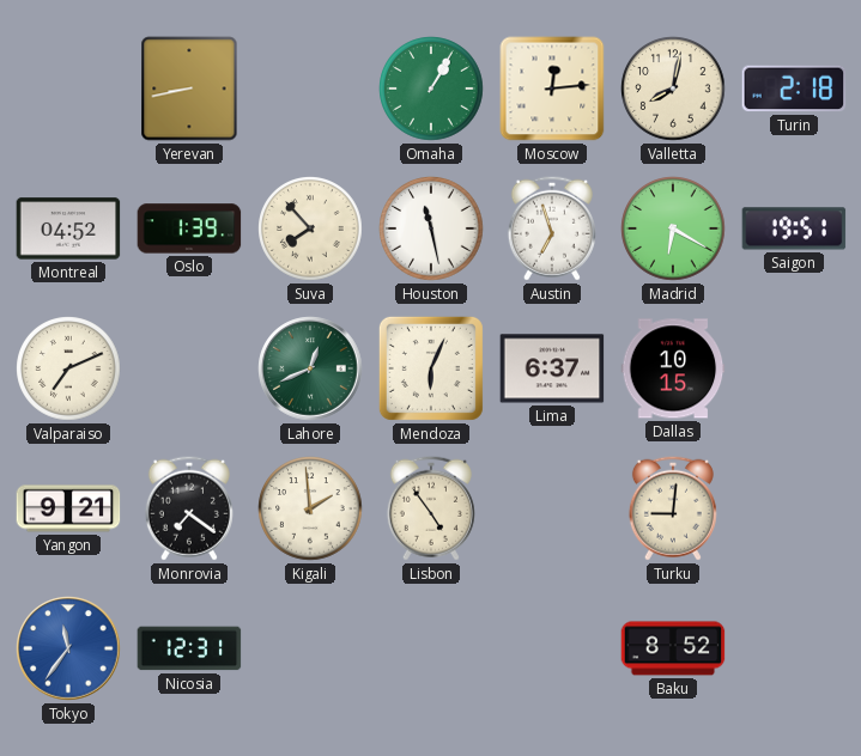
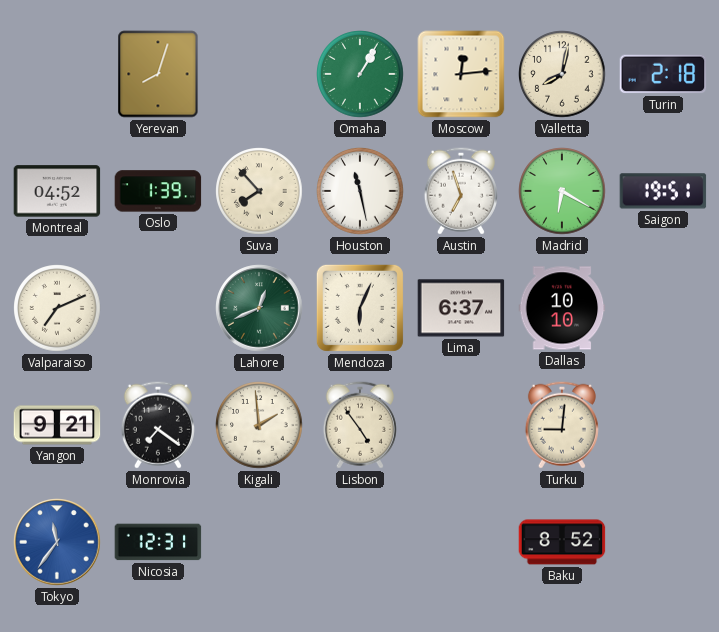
Yerevan: 8:43 -> 8:03 (158, 74)
Dallas: 10:15 -> 10:10 (562, 308)
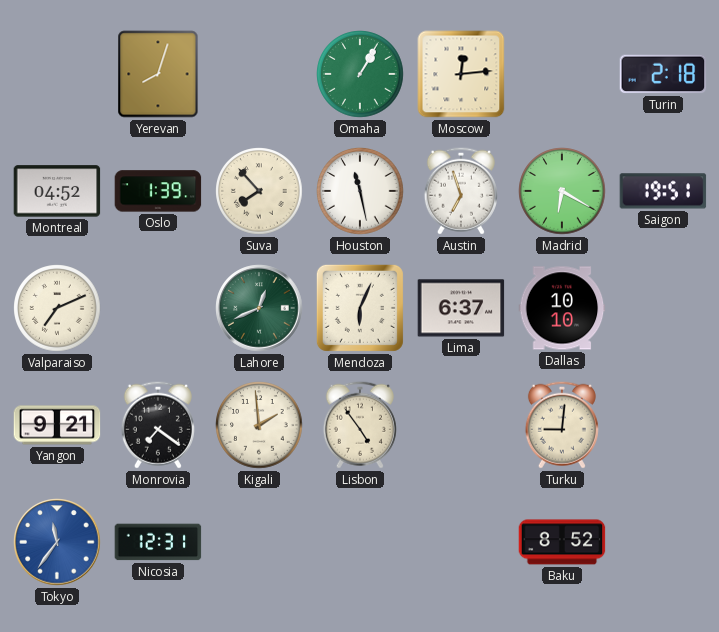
Valletta: 8:02 -> none (562, 74)
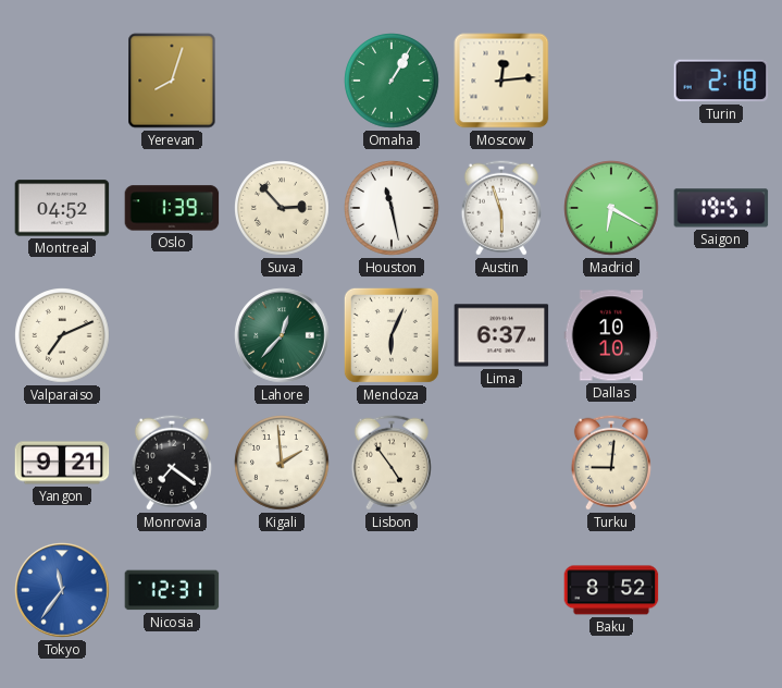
Suva: 7:53 -> 2:53 (282, 208)
Austin: 6:57 -> 5:57 (501, 208)
Lahore: 12:41 -> 12:37 (282, 335)
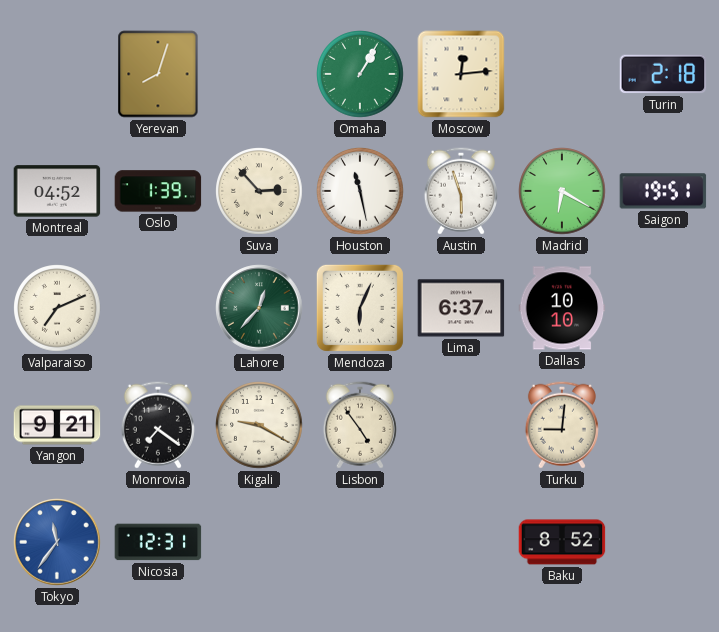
Kigali: 1:59 -> 9:20 (259, 425)
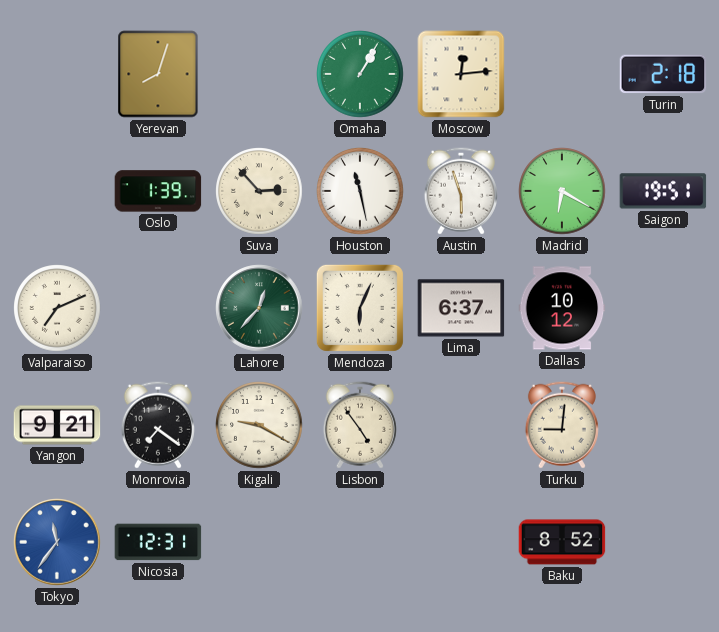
Montreal: 04:52 -> none (57, 191)
Dallas: 10:10 -> 10:12 (562, 308)
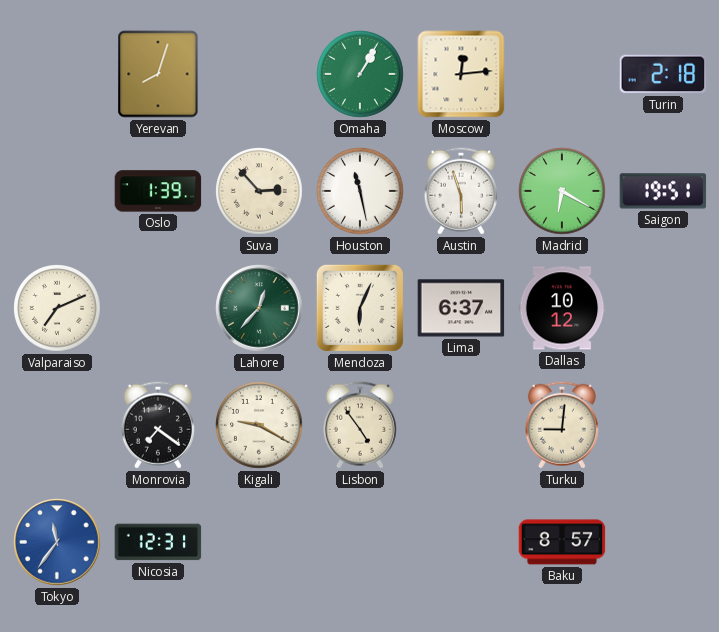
Yangon: 9:21 -> none (57, 425)
Baku: 8:52 -> 8:57 (562, 542)
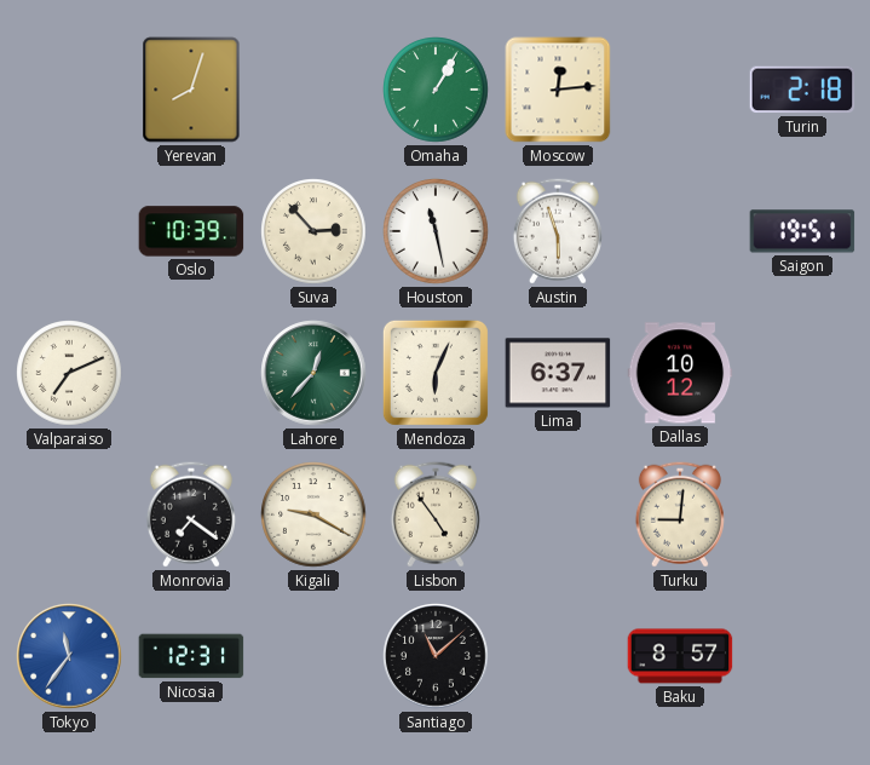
Oslo: 1:39 -> 10:39 (191, 231)
Madrid: 6:20 -> none (562, 191)
Santiago: none -> 11:08 (436, 656)
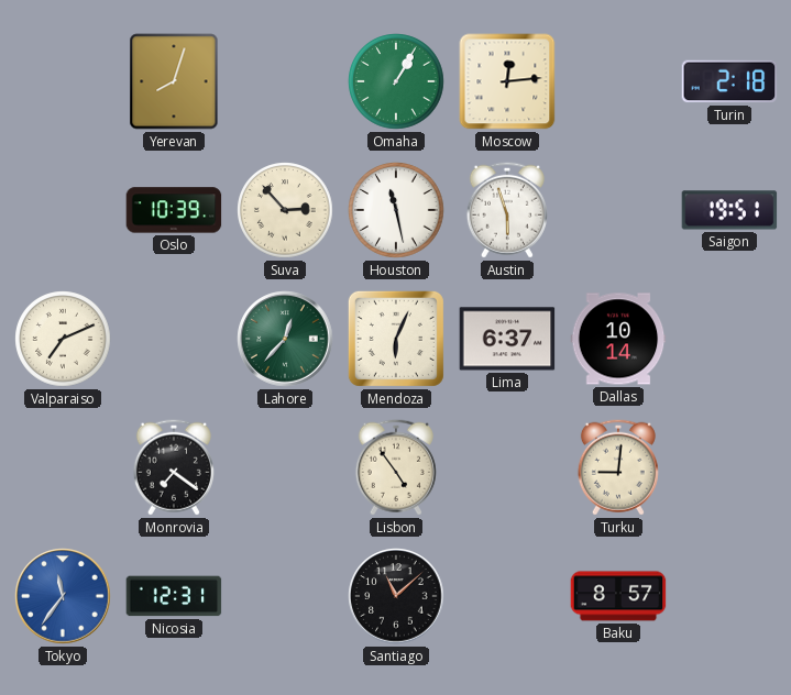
Dallas: 10:12 -> 10:14 (618, 339)
Kigali: 9:20 -> none (313, 514)
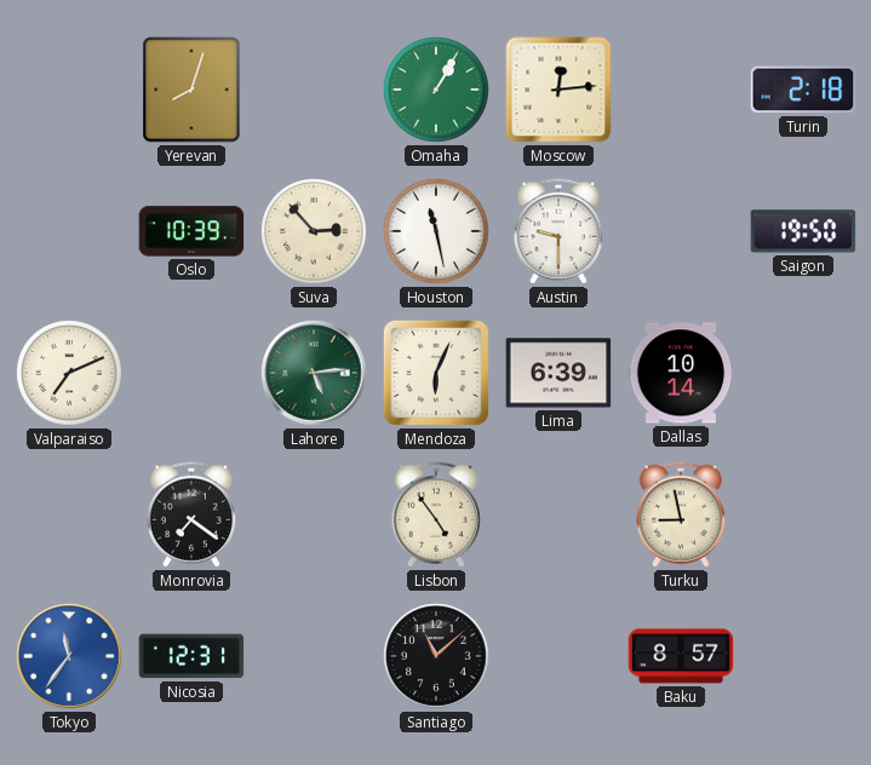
Austin: 5:57 -> 9:30 (558, 231)
Saigon: 19:51 -> 19:50 (803, 231)
Lahore: 12:37 -> 5:14 (314, 373)
Lima: 6:37 -> 6:39 (558, 373)
Turku: 9:01 -> 8:58 (681, 514)
